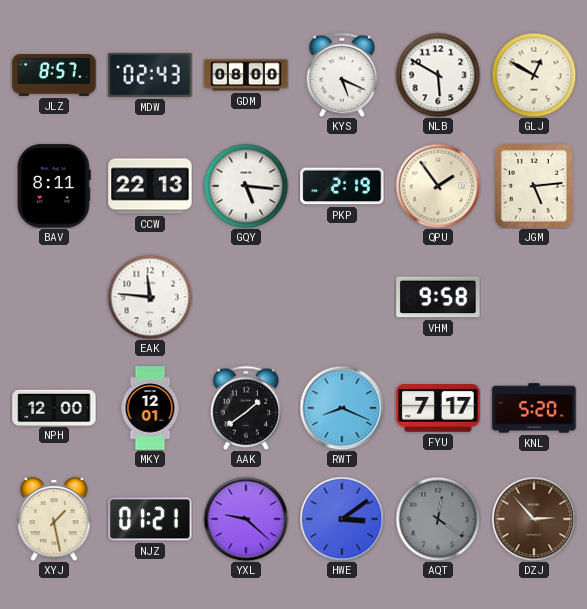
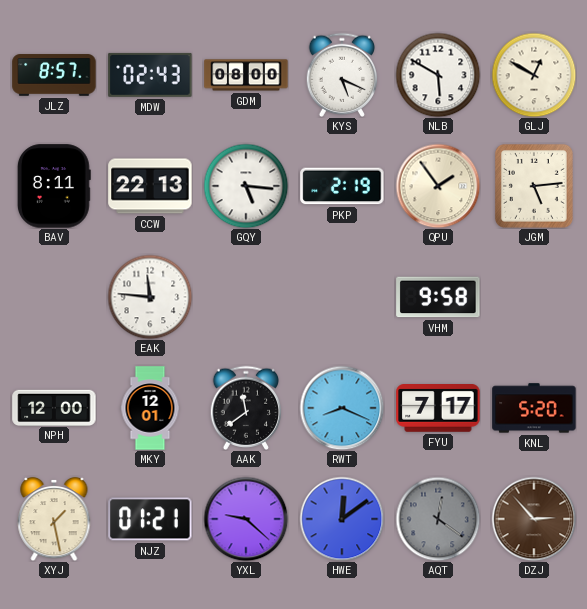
AAK: 1:39 -> 11:39 (246, 408)
HWE: 3:09 -> 12:09 (342, 519)
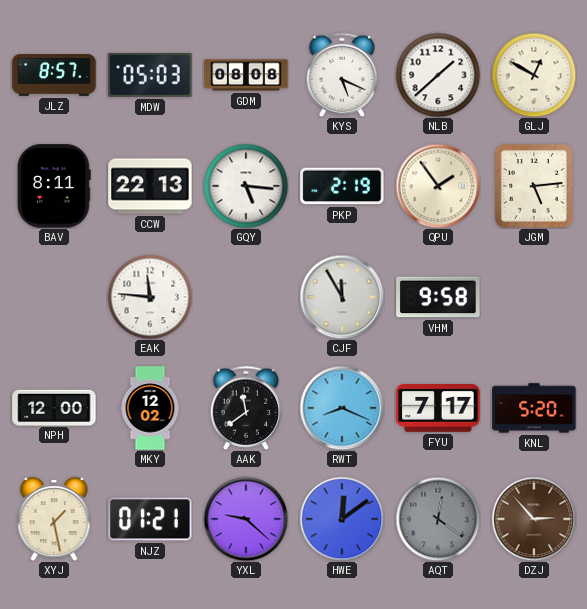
MDW: 02:43 -> 05:03 (150, 75)
GDM: 08:00 -> 08:08 (246, 75)
NLB: 5:50 -> 1:38 (438, 75)
CJF: none -> 11:55 (342, 297)
MKY: 12:01 -> 12:02 (150, 408)
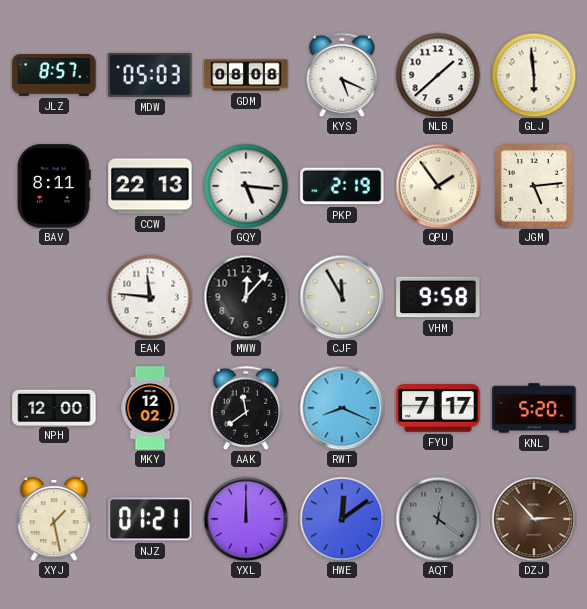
GLJ: 12:50 -> 5:59 (534, 75)
MWW: none -> 12:07 (246, 297)
YXL: 9:22 -> 12:00 (246, 519)
